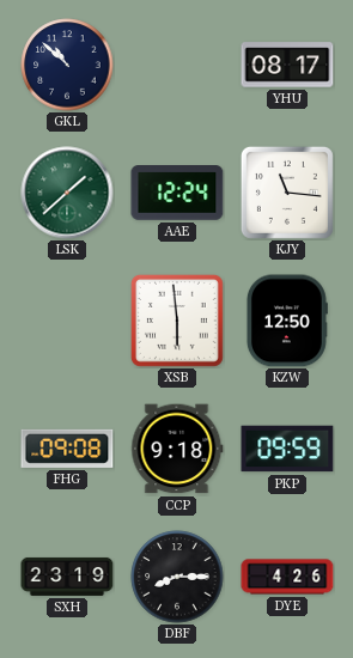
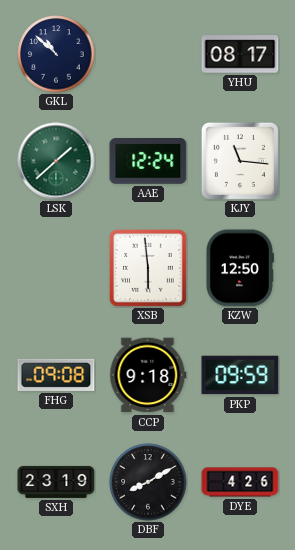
DBF: 8:15 -> 8:10 (148, 482)
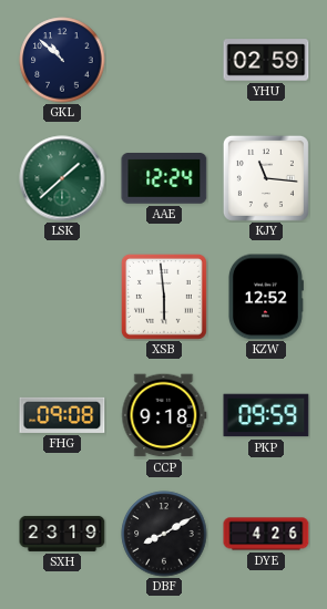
YHU: 08:17 -> 02:59 (266, 60)
KZW: 12:50 -> 12:52 (266, 297)
